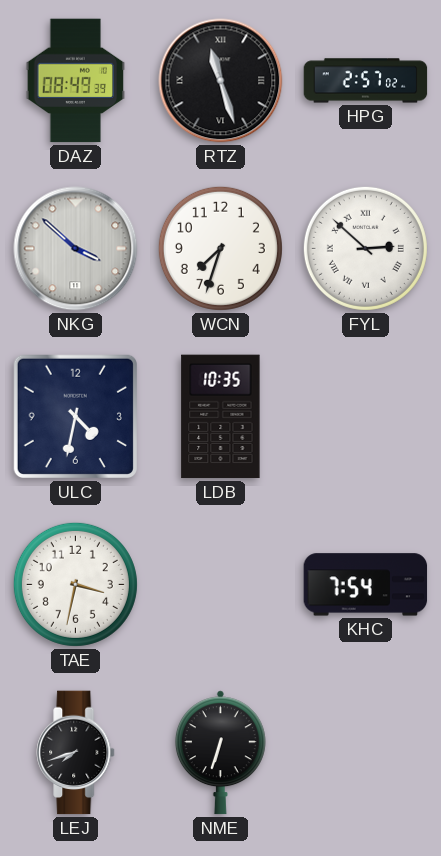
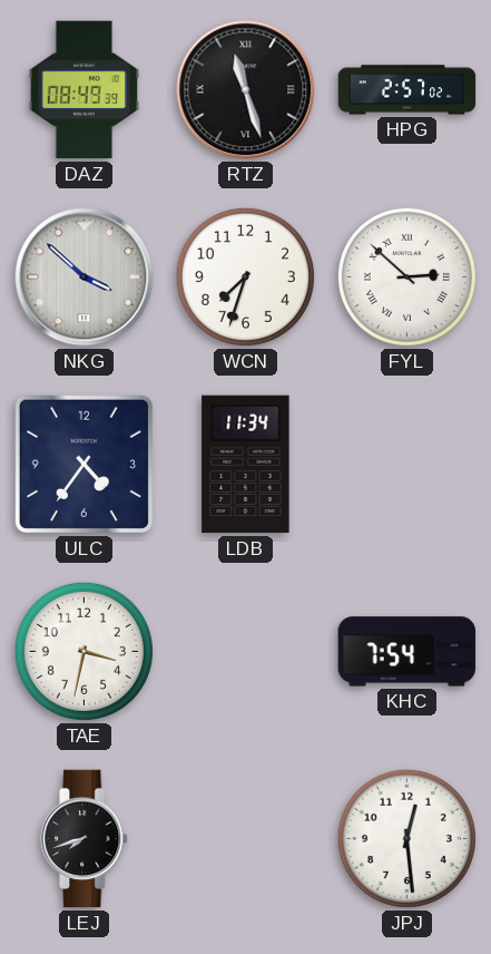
ULC: 4:32 -> 4:36 (84, 464)
LDB: 10:35 -> 11:34 (246, 465)
NME: 6:33 -> none (220, 753)
JPJ: none -> 12:29 (406, 838)
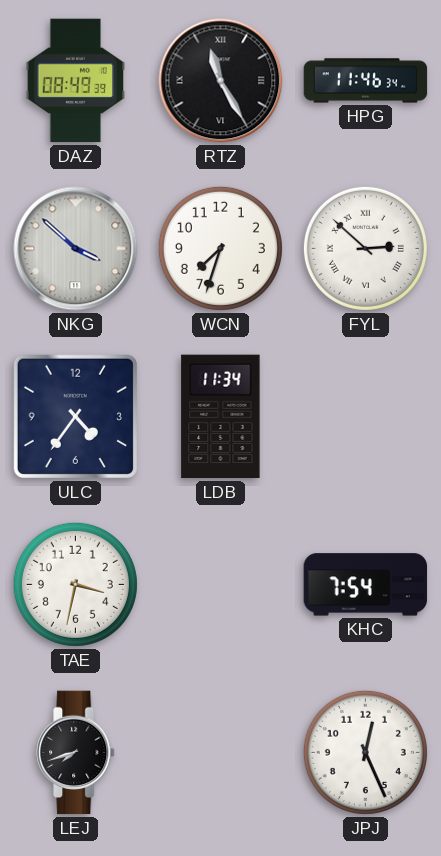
RTZ: 11:27 -> 11:25 (221, 81)
HPG: 2:57 -> 11:46 (366, 81)
JPJ: 12:29 -> 12:26 (365, 752)
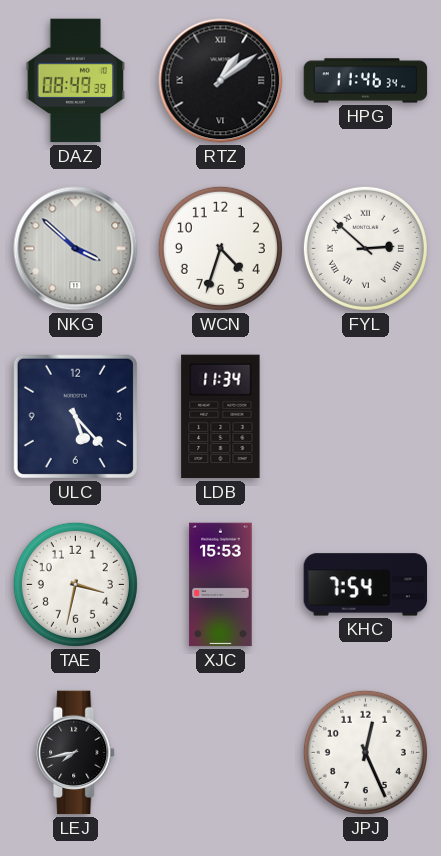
RTZ: 11:25 -> 1:09 (221, 81)
WCN: 7:33 -> 4:33 (220, 248)
ULC: 4:36 -> 5:23 (75, 416)
XJC: none -> 15:53 (221, 585)
LEJ: 7:42 -> 7:43 (76, 753)
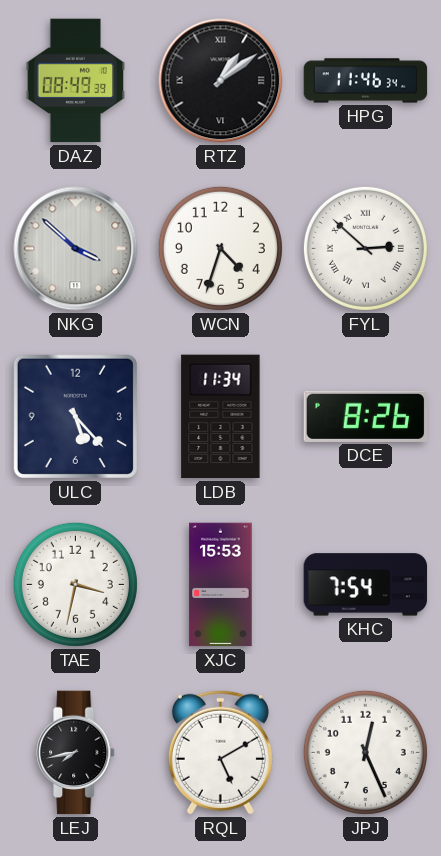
DCE: none -> 8:26 (366, 416)
RQL: none -> 5:10 (220, 752)
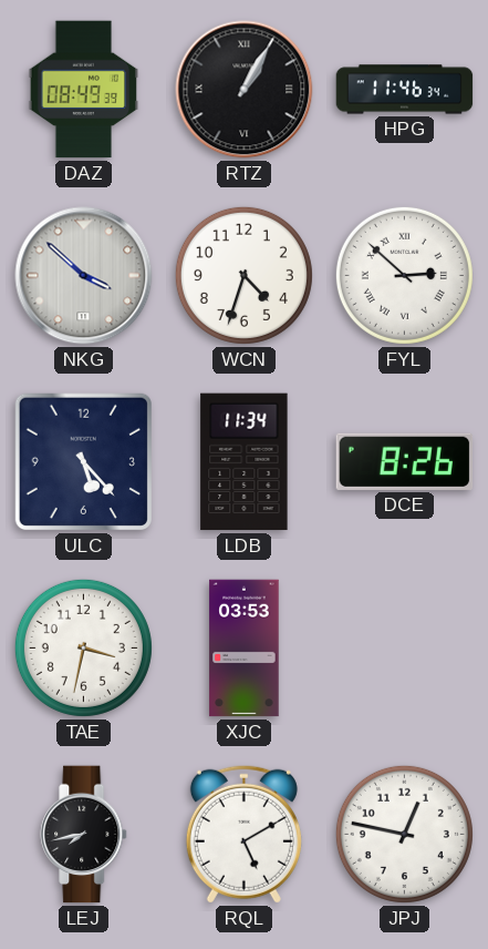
RTZ: 1:09 -> 1:05 (245, 90)
XJC: 15:53 -> 03:53 (245, 649)
KHC: 7:54 -> none (366, 585)
JPJ: 12:26 -> 12:47 (404, 834)
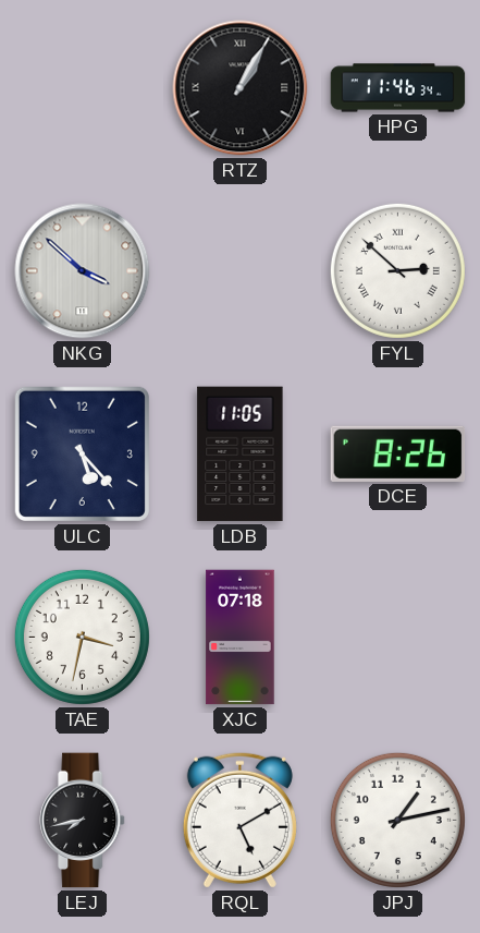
DAZ: 08:49 -> none (84, 90)
WCN: 4:33 -> none (243, 275)
LDB: 11:34 -> 11:05 (241, 455)
XJC: 03:53 -> 07:18 (241, 638)
JPJ: 12:47 -> 1:13 (397, 820)
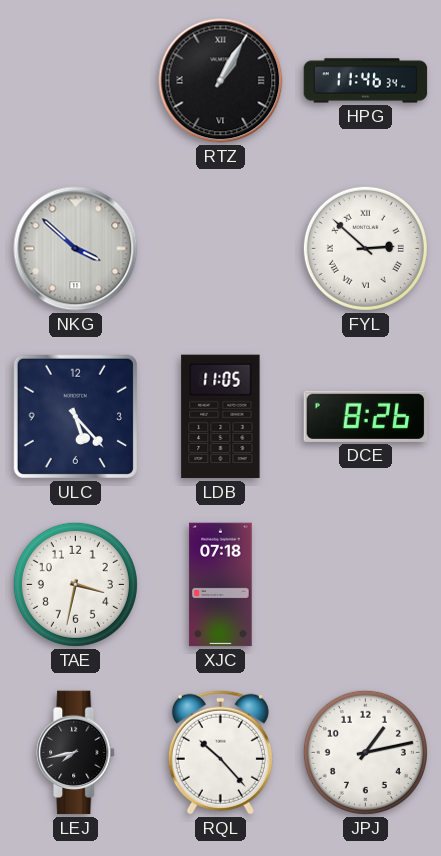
RQL: 5:10 -> 10:23 (220, 752)
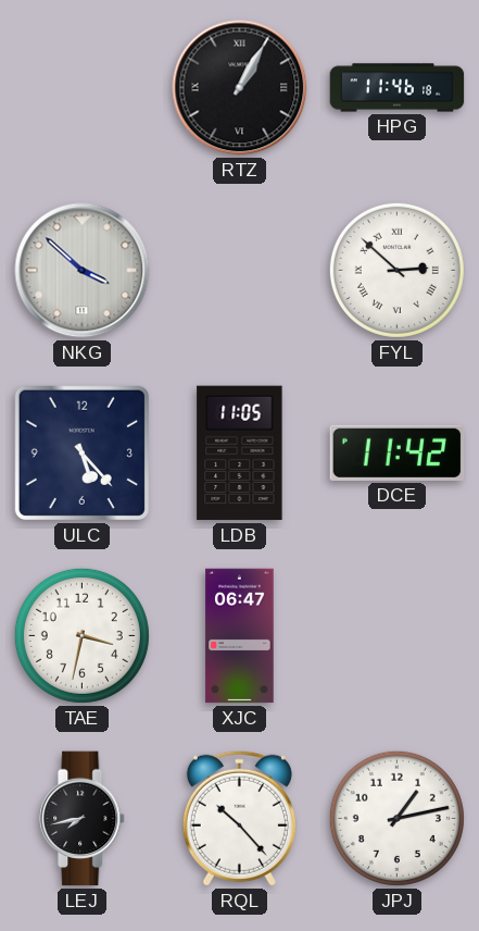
HPG: 11:46:34 -> 11:46:18 (398, 88)
DCE: 8:26 -> 11:42 (398, 452)
XJC: 07:18 -> 06:47 (240, 636)
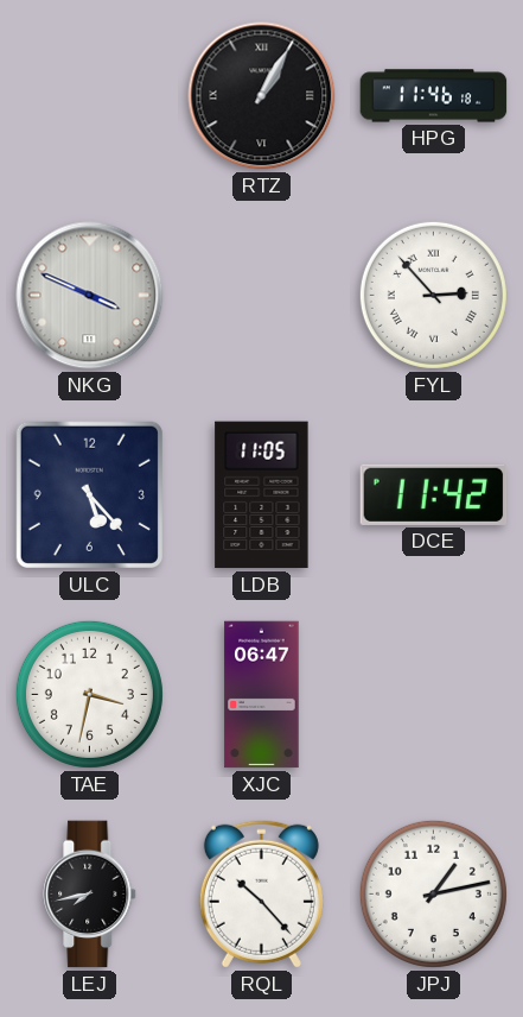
NKG: 3:52 -> 3:49 (90, 296)
FYL: 2:52 -> 2:53 (433, 295)
